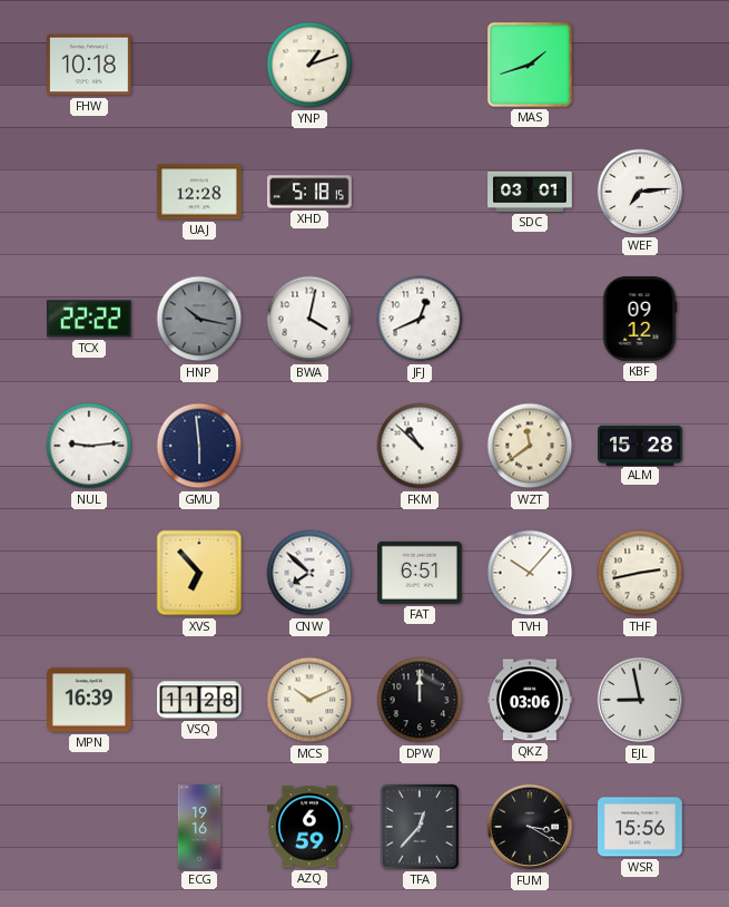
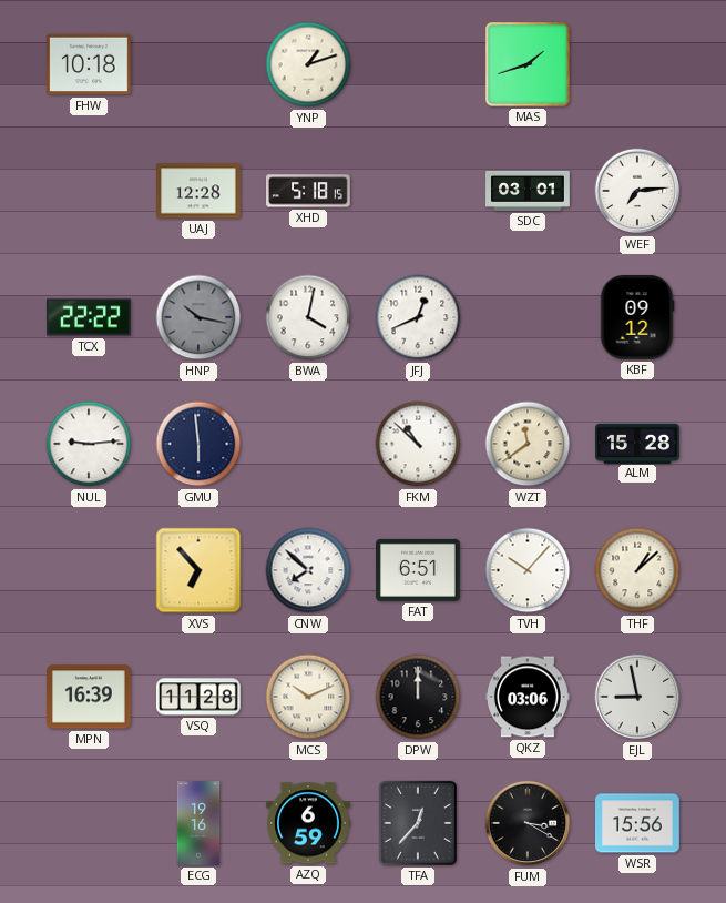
THF: 2:43 -> 1:08 (637, 570)
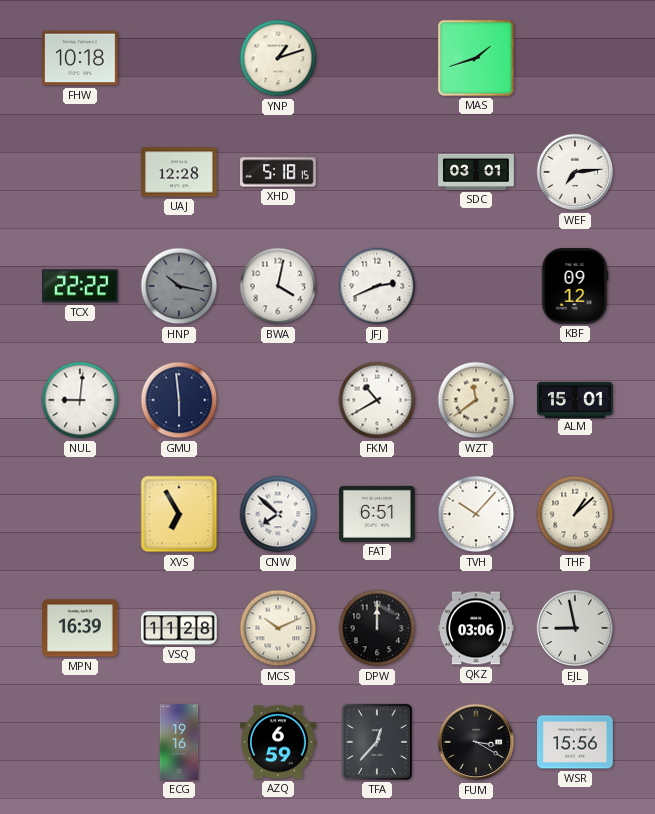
JFJ: 12:41 -> 2:41 (377, 286)
NUL: 9:14 -> 9:01 (80, 400)
FKM: 10:52 -> 10:40 (377, 400)
ALM: 15:28 -> 15:01 (576, 399)
XVS: 6:53 -> 6:55 (179, 514)
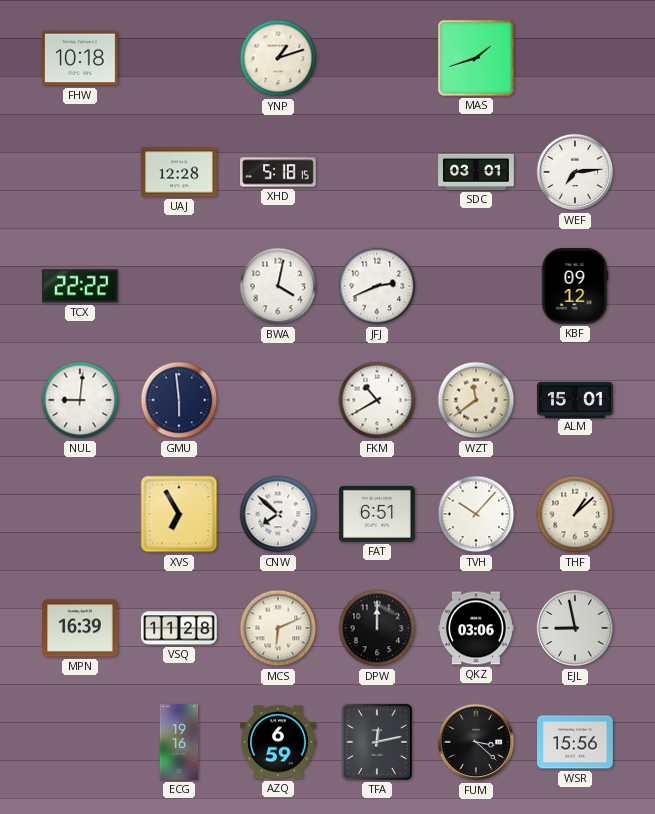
HNP: 10:17 -> none (179, 286)
MCS: 10:11 -> 6:11 (278, 628)
TFA: 12:37 -> 12:13 (377, 742)
FUM: 3:20 -> 3:22 (476, 742)
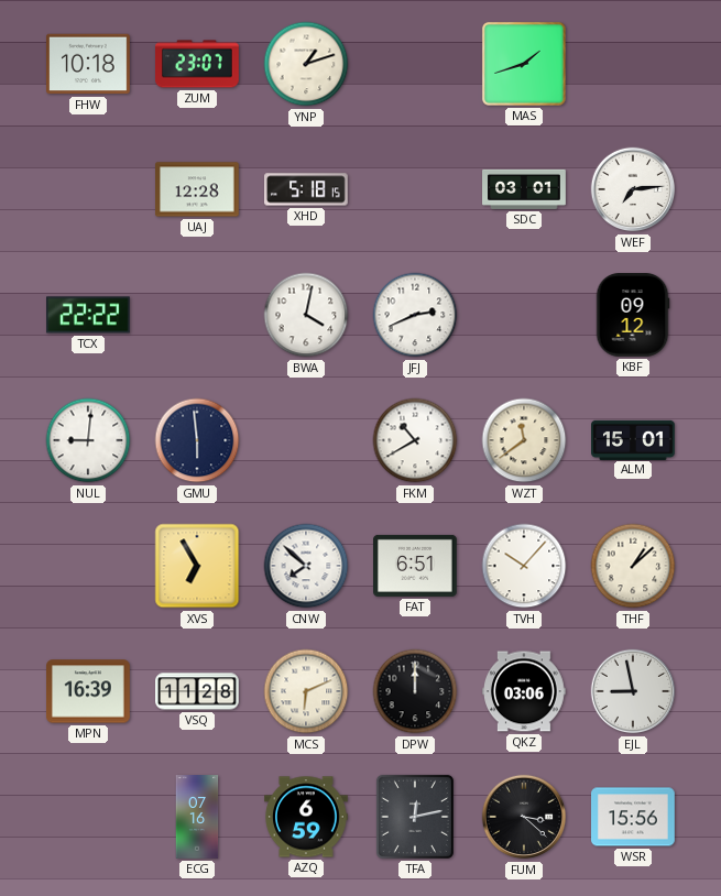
ZUM: none -> 23:07 (198, 64)
ECG: 19:16 -> 07:16 (197, 817)
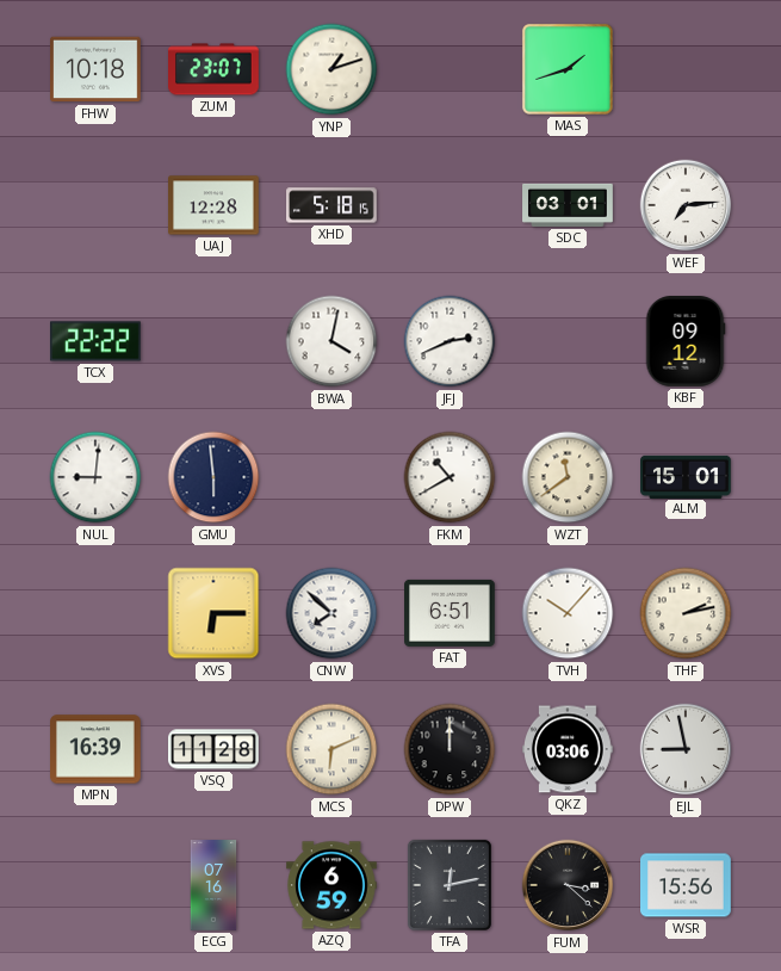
XVS: 6:55 -> 6:15 (213, 613)
THF: 1:08 -> 2:13 (686, 613)
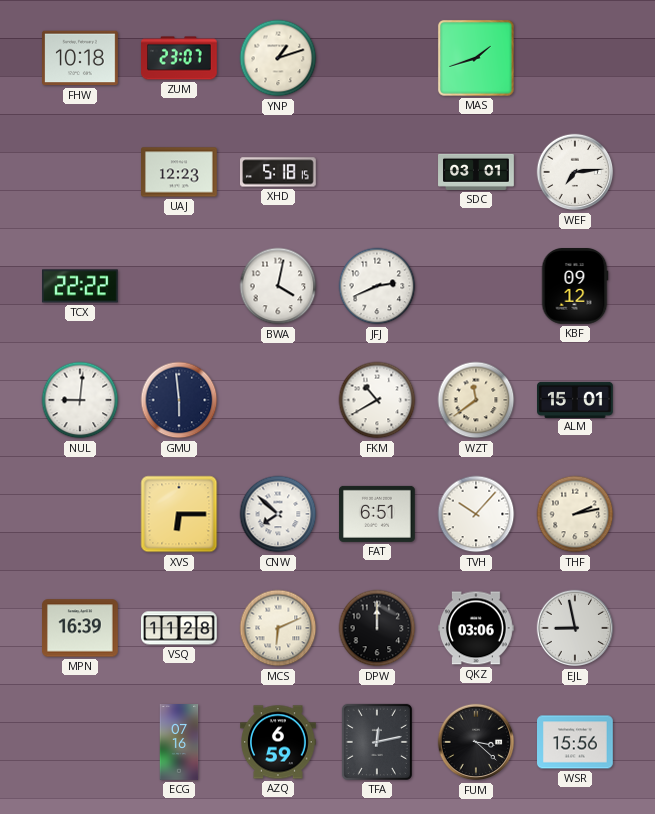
UAJ: 12:28 -> 12:23 (180, 172)
